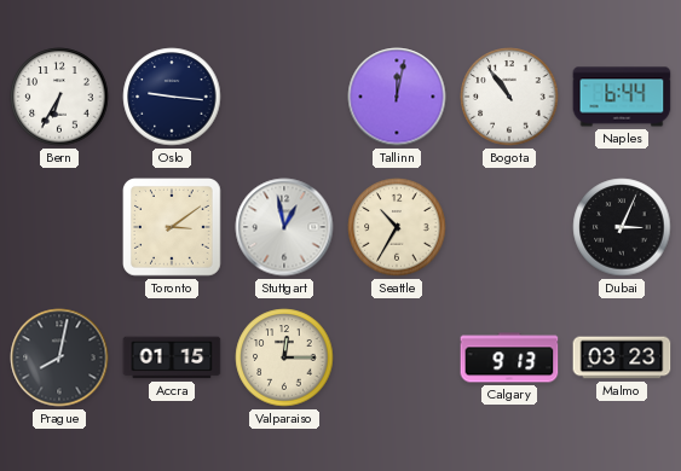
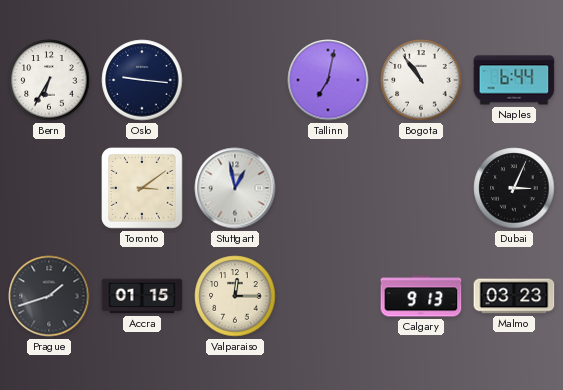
Tallinn: 12:02 -> 7:02 (328, 80)
Seattle: 10:35 -> none (397, 227)
Prague: 8:02 -> 1:42 (49, 296)
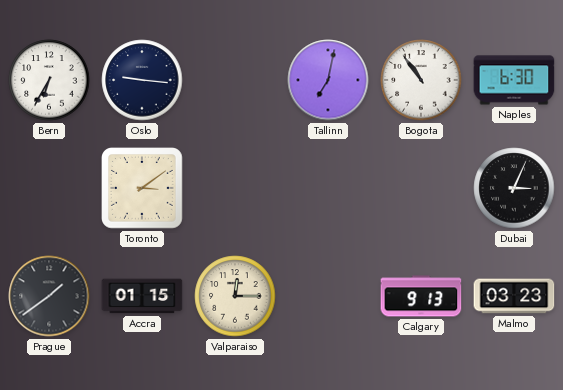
Naples: 6:44 -> 6:30 (514, 80)
Stuttgart: 12:58 -> none (235, 188)
Prague: 1:42 -> 1:39 (49, 296)
